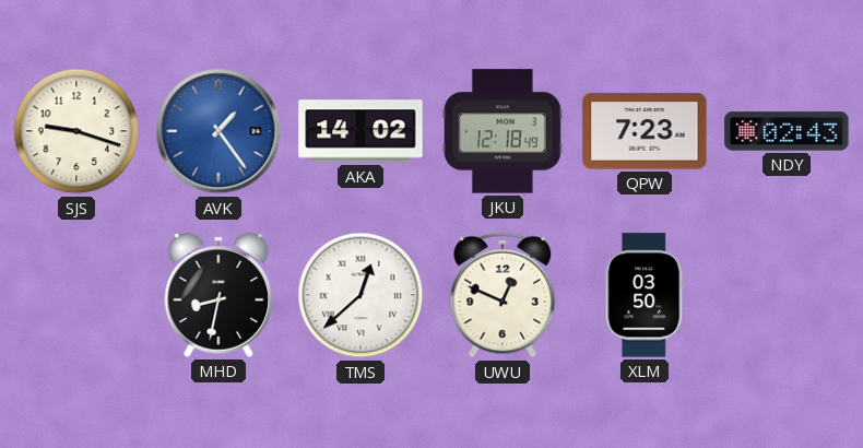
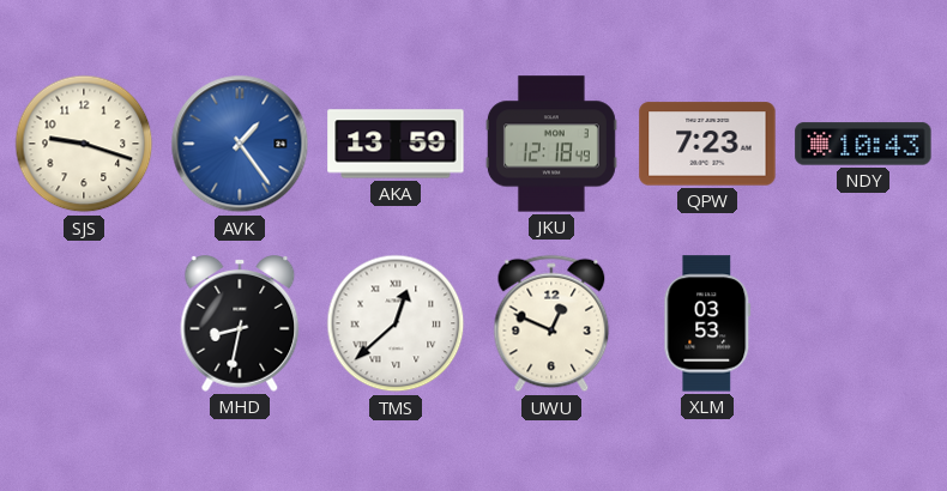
AKA: 14:02 -> 13:59 (396, 144)
NDY: 02:43 -> 10:43 (863, 144)
XLM: 03:50 -> 03:53 (707, 323)
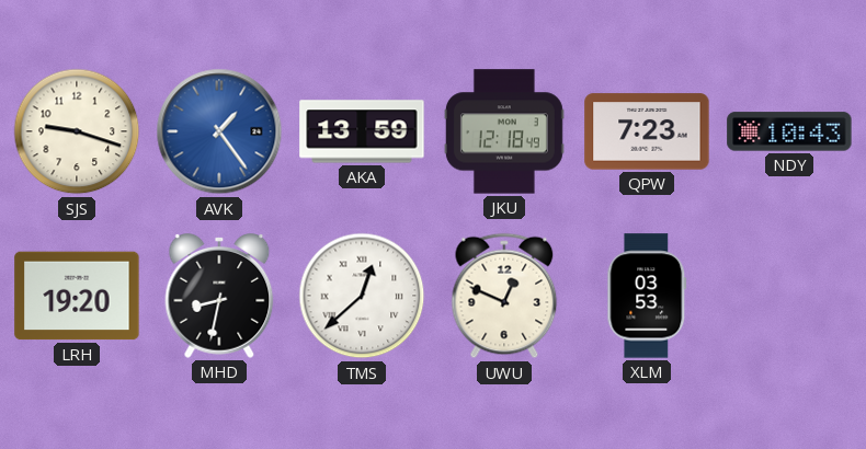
LRH: none -> 19:20 (77, 296)
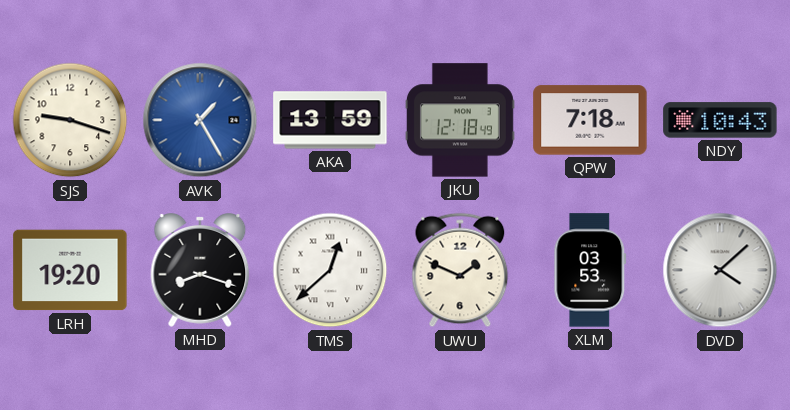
AVK: 1:24 -> 1:25 (200, 120)
QPW: 7:23 -> 7:18 (590, 120)
MHD: 8:32 -> 8:18 (200, 271)
UWU: 12:49 -> 1:49 (460, 270)
DVD: none -> 4:08 (720, 270)
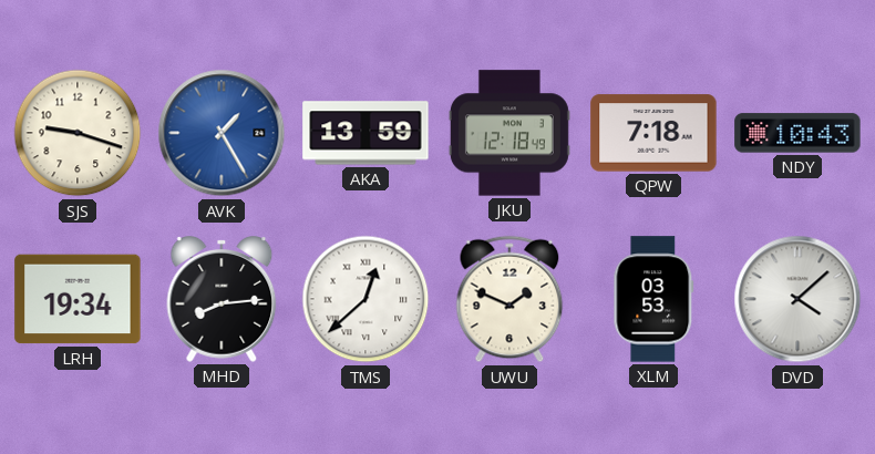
LRH: 19:20 -> 19:34 (78, 299)
MHD: 8:18 -> 8:14 (222, 300)
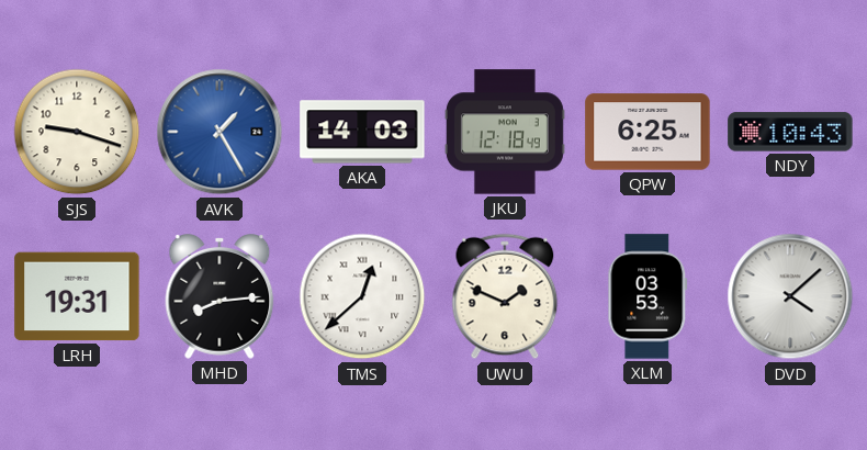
AKA: 13:59 -> 14:03 (362, 132)
QPW: 7:18 -> 6:25 (648, 132)
LRH: 19:34 -> 19:31 (77, 296)
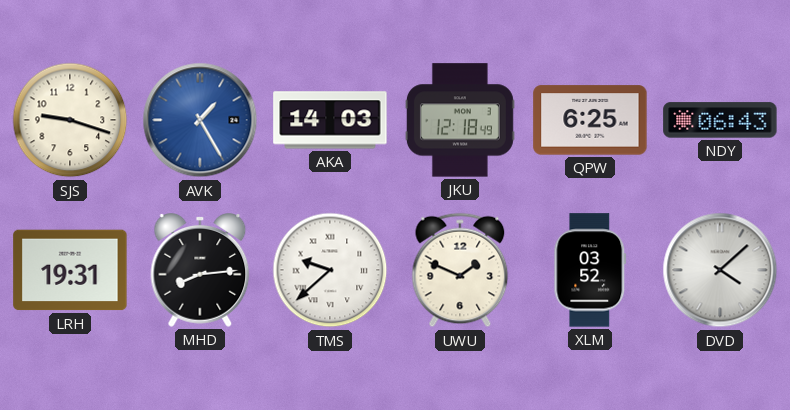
NDY: 10:43 -> 06:43 (720, 120)
TMS: 12:38 -> 9:38 (330, 270)
XLM: 03:53 -> 03:52 (590, 270)
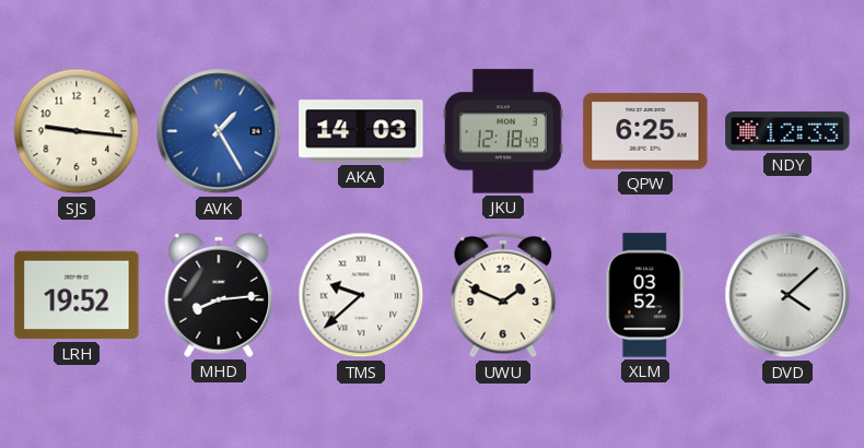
SJS: 9:18 -> 9:16 (77, 131)
NDY: 06:43 -> 12:33 (787, 131)
LRH: 19:31 -> 19:52 (77, 295)
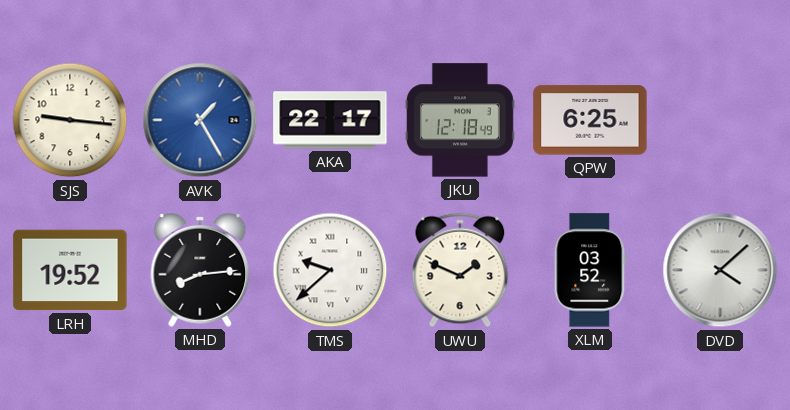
AKA: 14:03 -> 22:17 (330, 120)
NDY: 12:33 -> none (787, 131)
